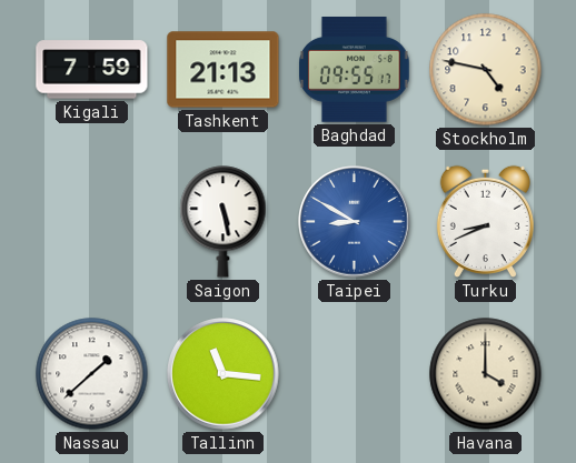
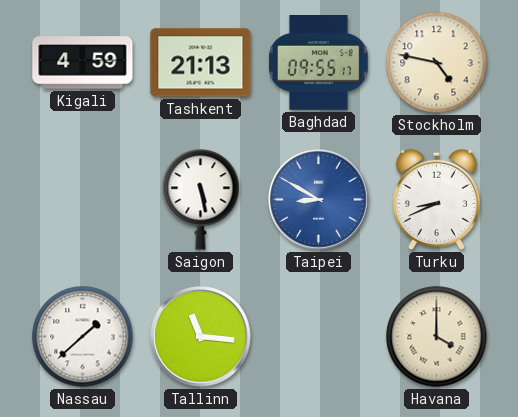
Kigali: 7:59 -> 4:59 (83, 63)
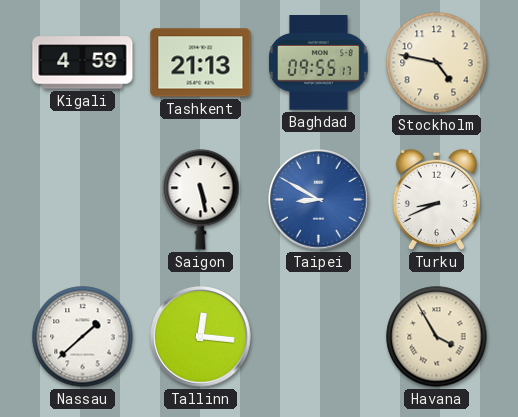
Tallinn: 11:16 -> 12:16 (201, 337)
Havana: 4:00 -> 3:55 (437, 337)
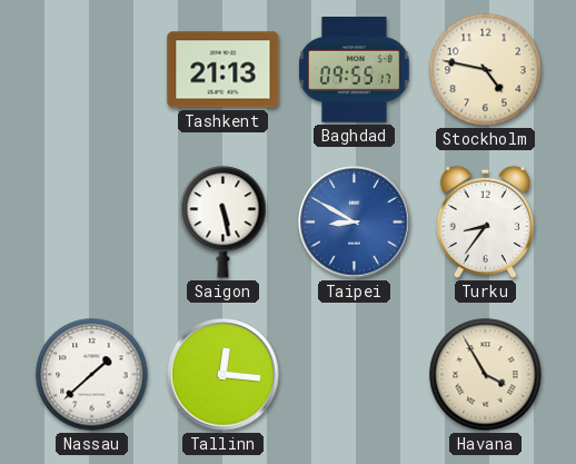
Kigali: 4:59 -> none (83, 63)
Turku: 8:41 -> 8:36 (485, 221)
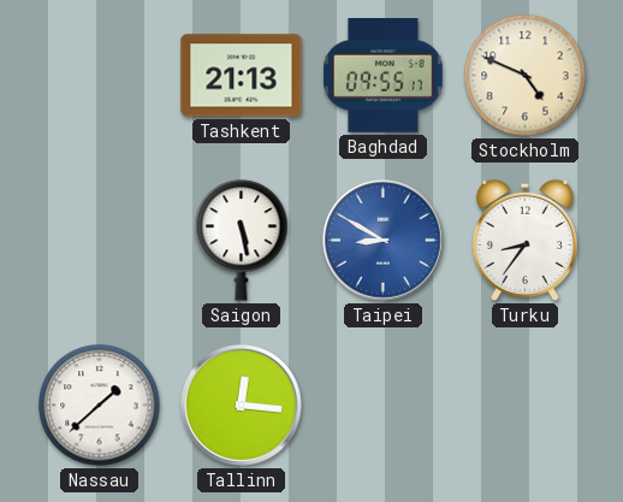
Stockholm: 4:47 -> 4:49 (526, 76)
Havana: 3:55 -> none (486, 375)
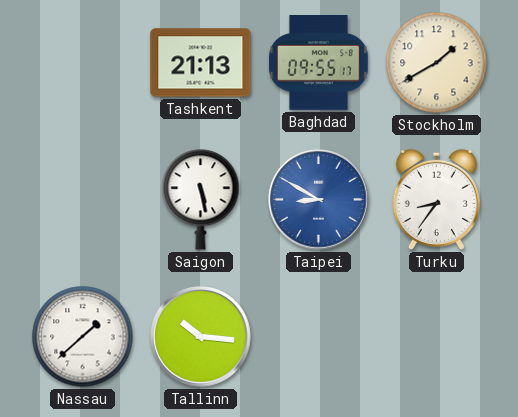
Stockholm: 4:49 -> 1:40 (437, 63)
Tallinn: 12:16 -> 10:16 (201, 337)
